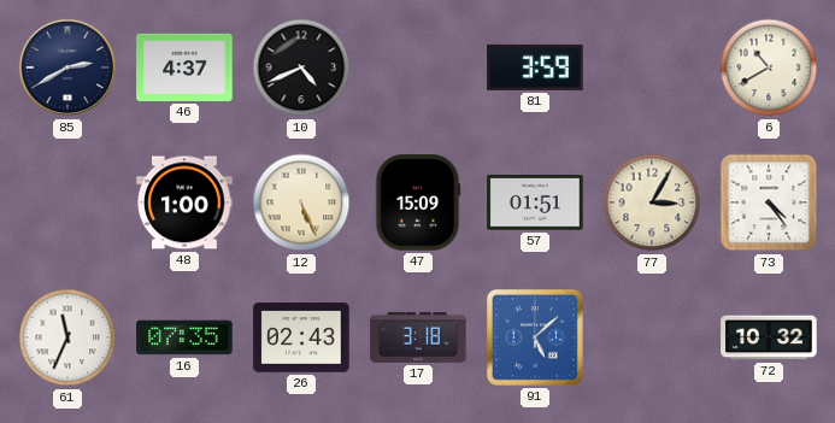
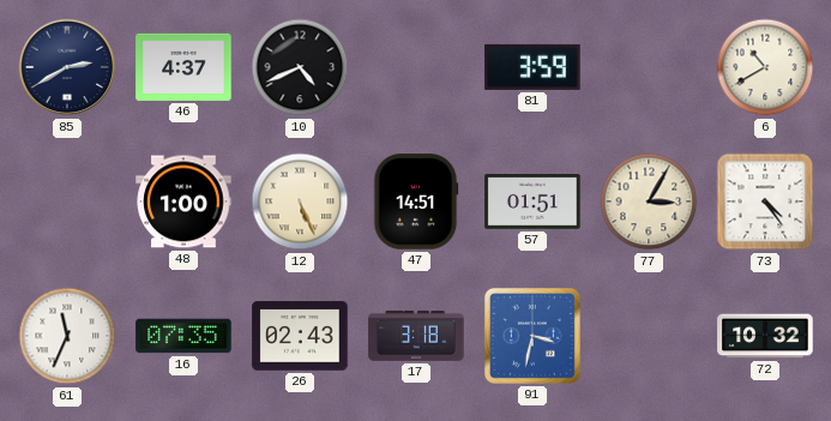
47: 15:09 -> 14:51 (416, 202)
91: 5:08 -> 3:32 (532, 336)
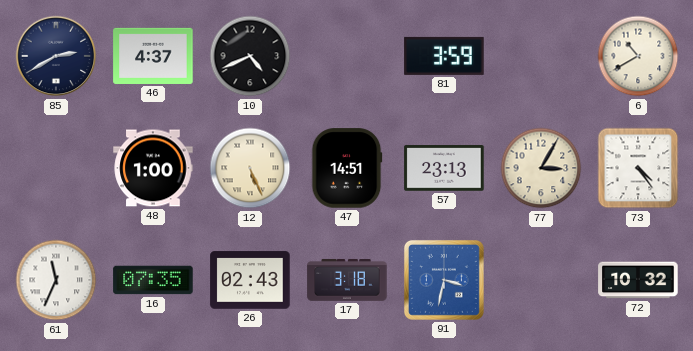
57: 01:51 -> 23:13 (444, 168)
